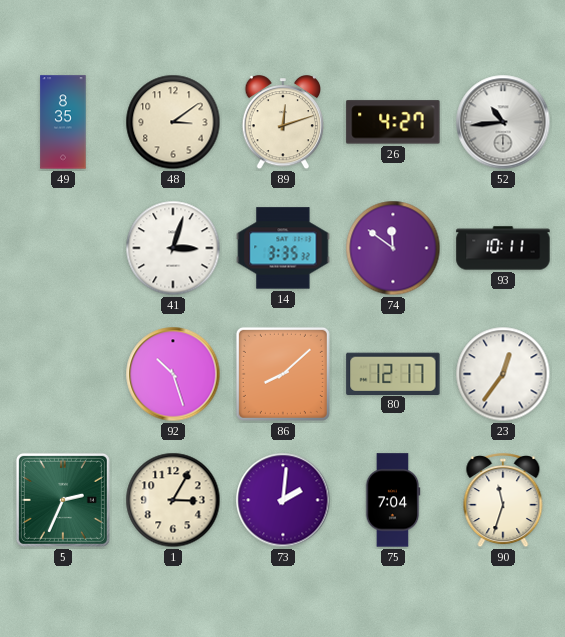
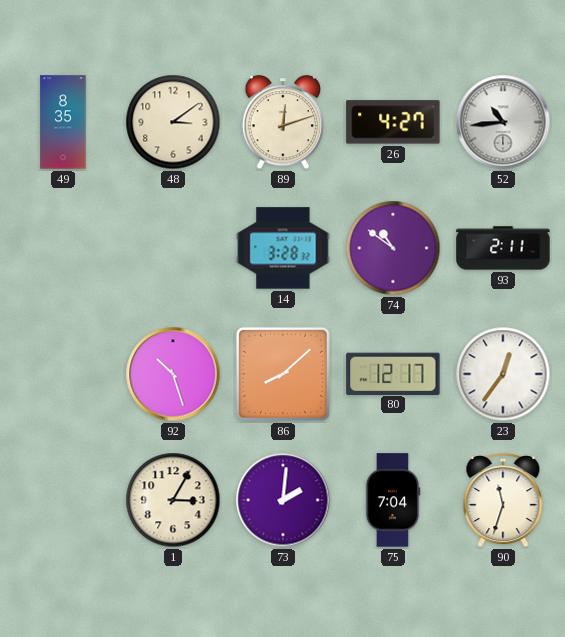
41: 3:03 -> none (173, 248)
14: 3:35 -> 3:28 (283, 248)
74: 11:51 -> 10:51 (393, 248)
93: 10:11 -> 2:11 (503, 248)
5: 2:34 -> none (63, 500)
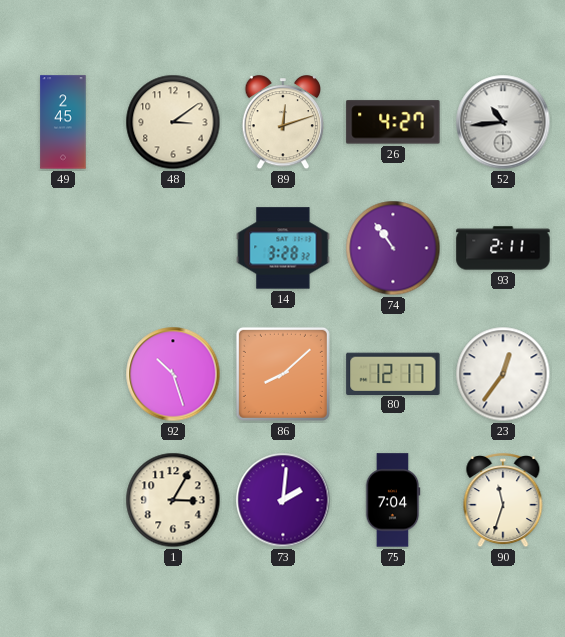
49: 8:35 -> 2:45 (63, 122)
74: 10:51 -> 10:54 (393, 248)
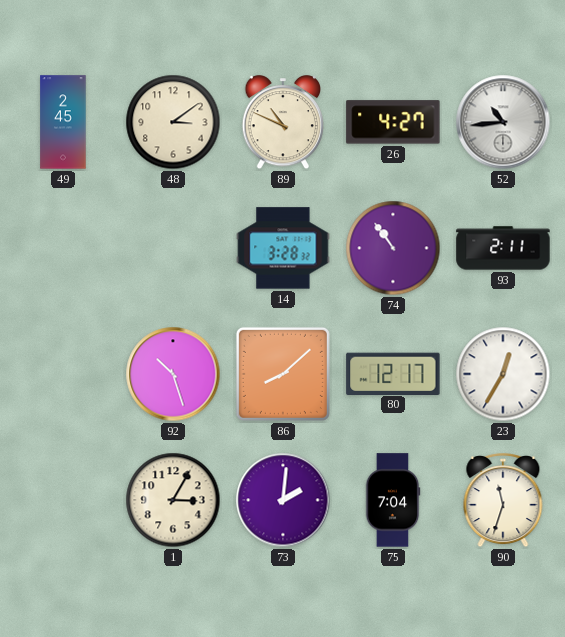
89: 12:12 -> 10:49 (283, 123)
23: 12:36 -> 12:35 (503, 374)
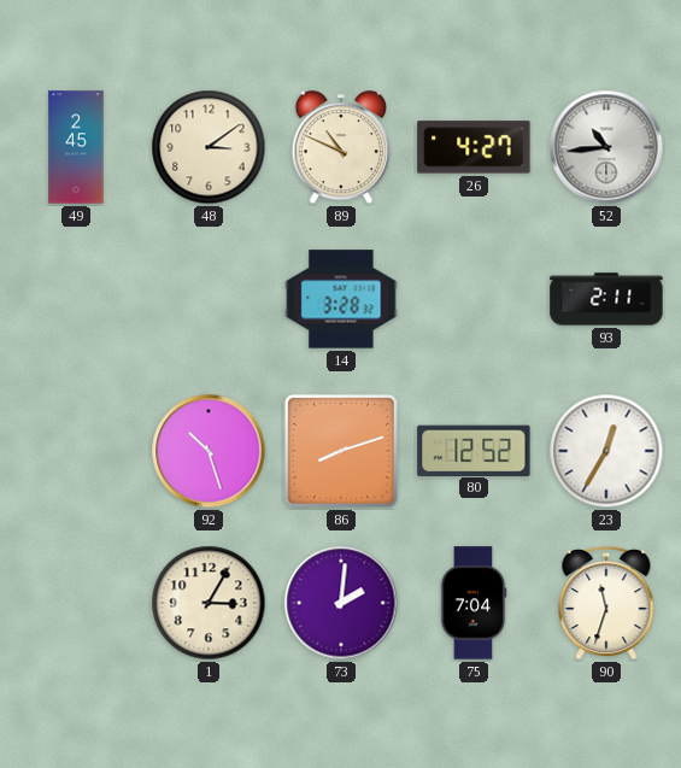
74: 10:54 -> none (393, 248)
86: 8:08 -> 8:12 (341, 451)
80: 12:17 -> 12:52 (474, 450)
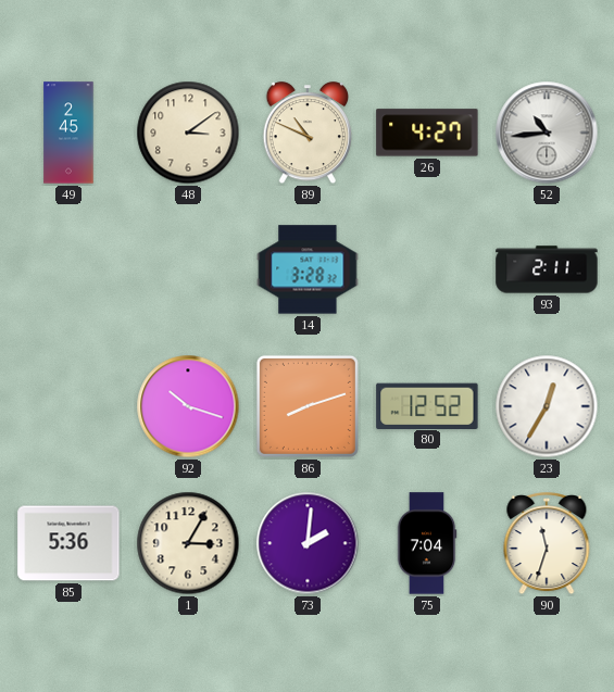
92: 10:27 -> 10:18 (188, 406)
85: none -> 5:36 (68, 543)
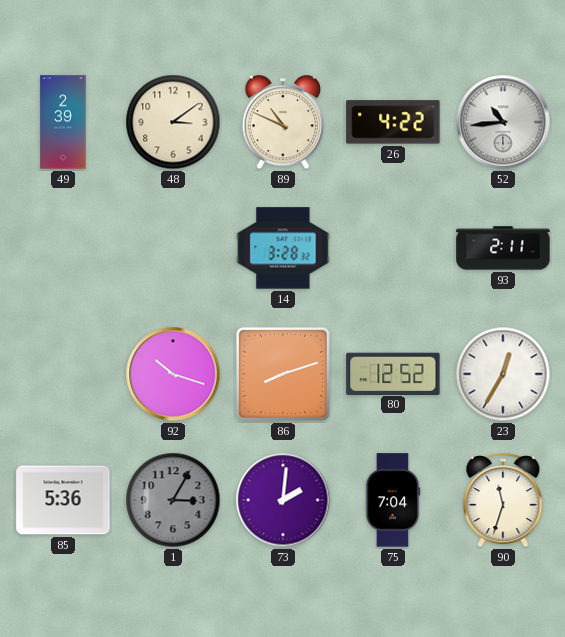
49: 2:45 -> 2:39 (63, 122)
26: 4:27 -> 4:22 (393, 122)
1 dial: cream -> grey (173, 500)
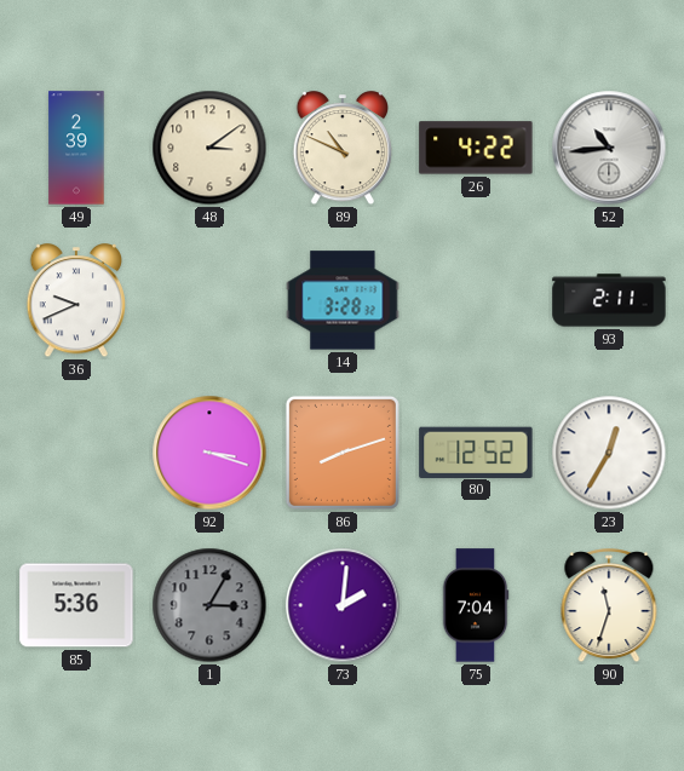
36: none -> 9:41 (76, 301)
92: 10:18 -> 3:18 (209, 453)
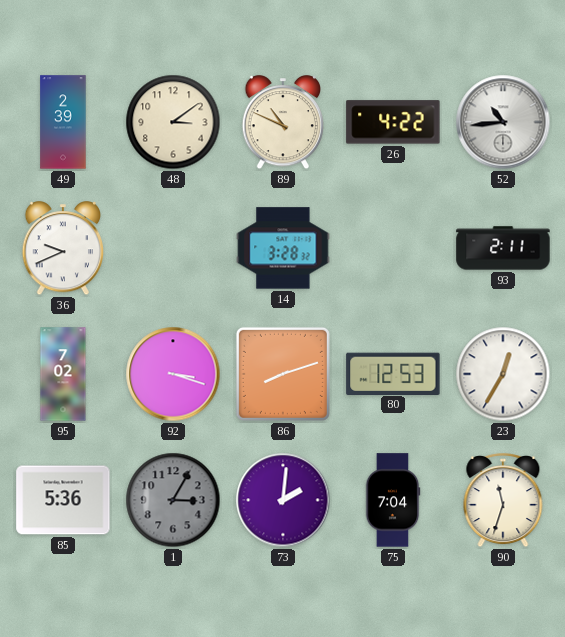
95: none -> 7:02 (63, 374)
80: 12:52 -> 12:53 (393, 373)
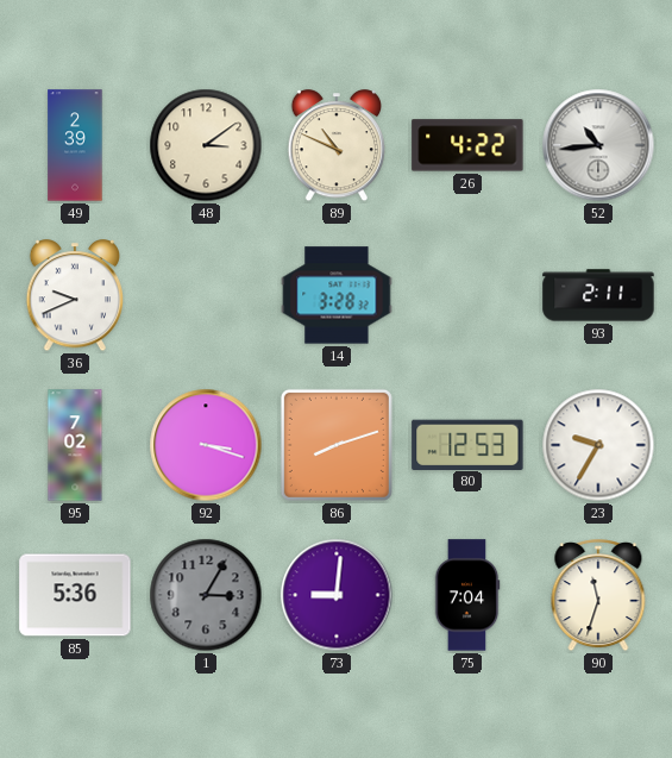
23: 12:35 -> 9:35 (598, 445)
73: 2:01 -> 9:01 (337, 595)
